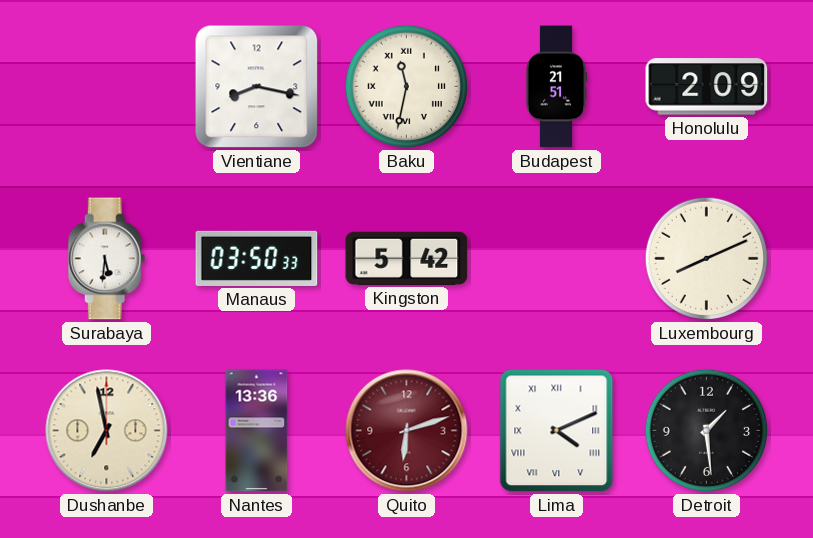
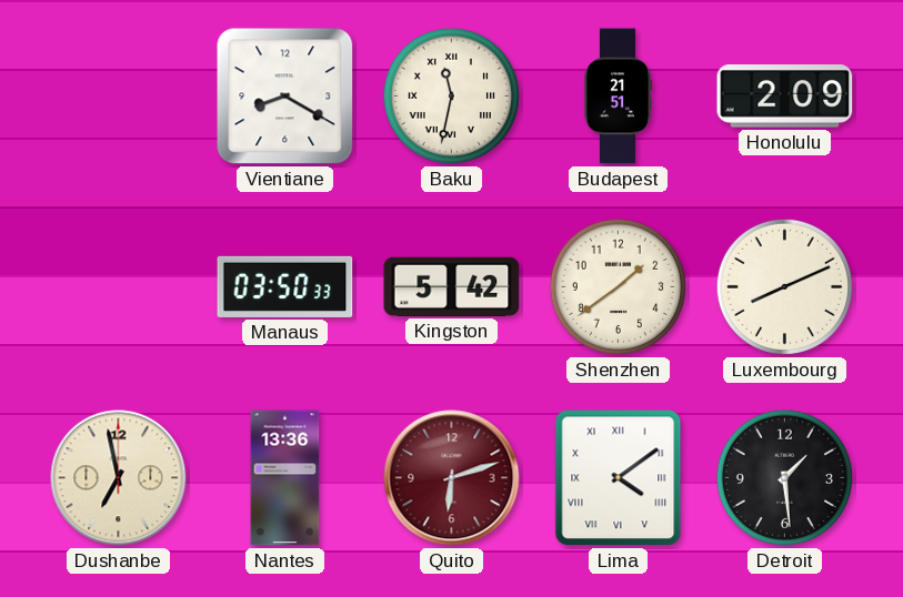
Vientiane: 8:17 -> 8:20 (285, 97)
Surabaya: 5:31 -> none (107, 259)
Shenzhen: none -> 1:39 (618, 286)
Lima: 4:11 -> 4:09 (619, 478)
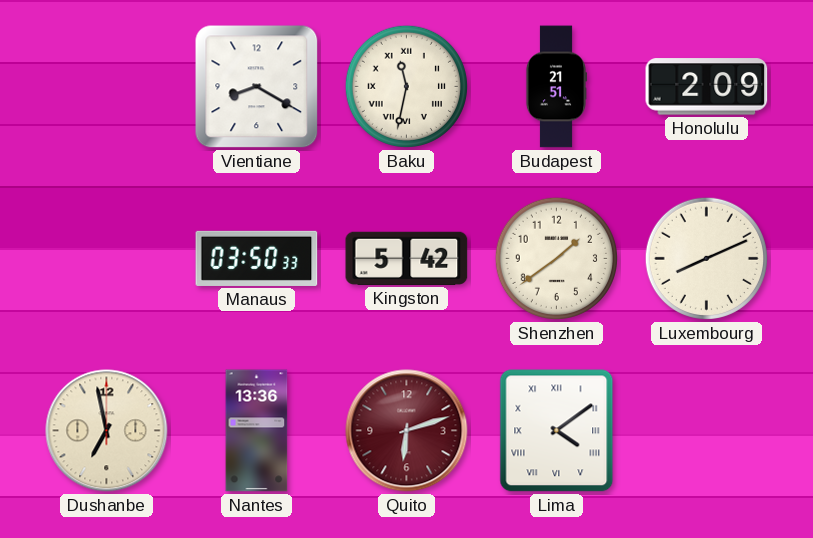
Detroit: 1:29 -> none (784, 477)
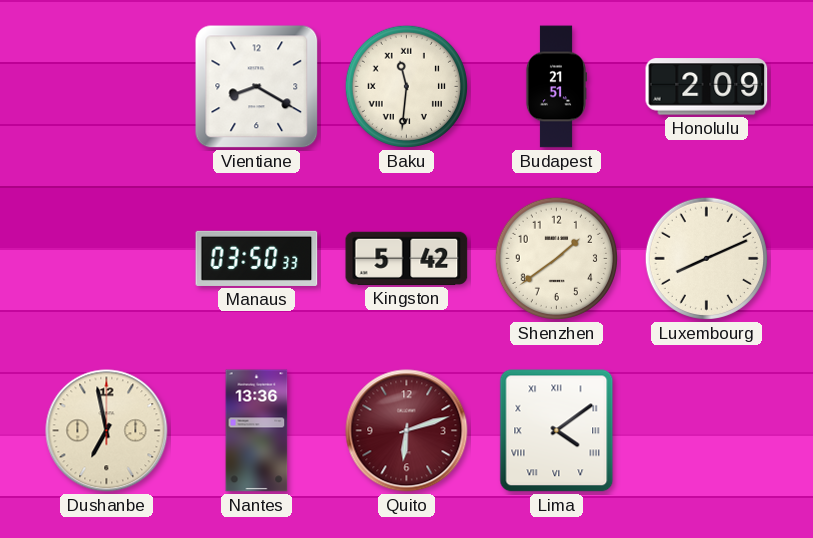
Baku: 11:32 -> 11:31 (406, 86)
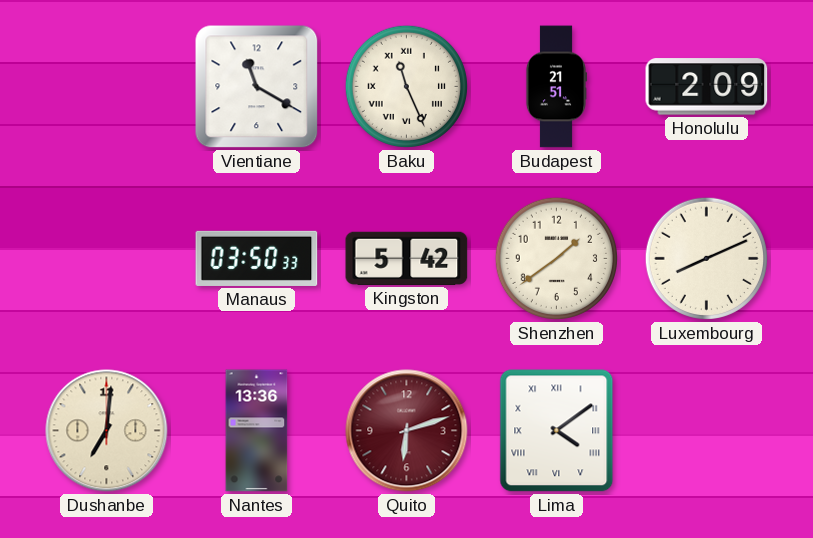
Vientiane: 8:20 -> 11:20 (257, 87)
Baku: 11:31 -> 11:26 (406, 86)
Dushanbe: 6:58 -> 7:01 (107, 431)
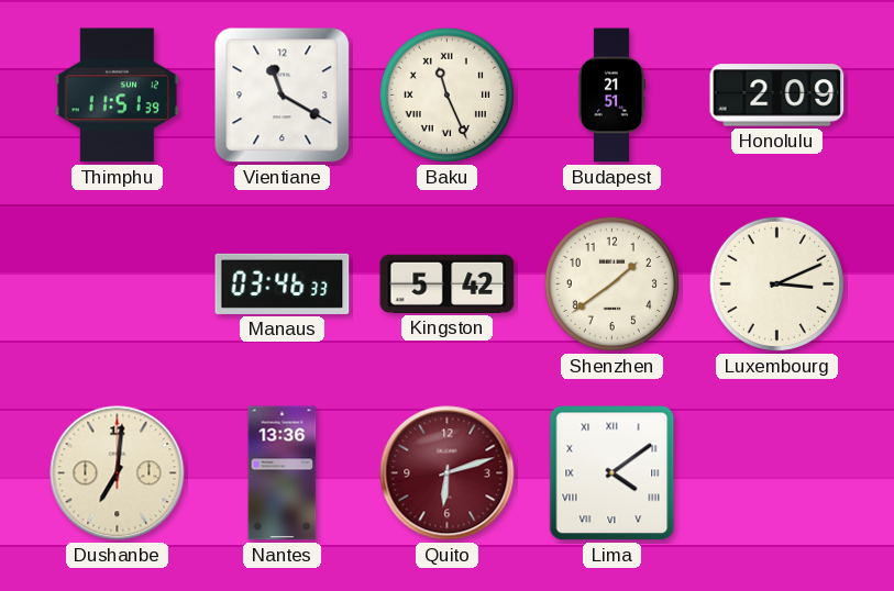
Thimphu: none -> 11:51 (117, 96)
Manaus: 03:50 -> 03:46 (283, 283)
Luxembourg: 8:11 -> 3:11 (776, 283)
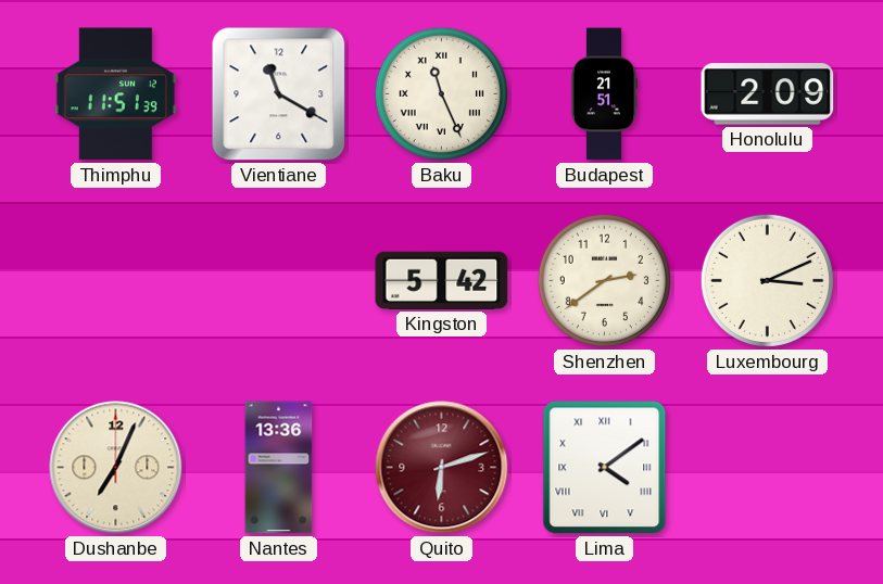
Manaus: 03:46 -> none (283, 283)
Shenzhen: 1:39 -> 2:39 (604, 280)
Dushanbe: 7:01 -> 7:04 (116, 468)
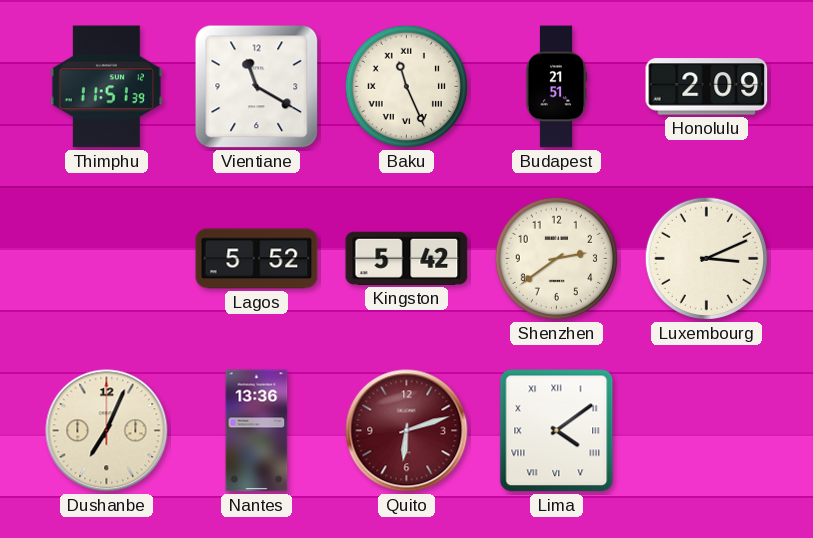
Lagos: none -> 5:52 (257, 259)
